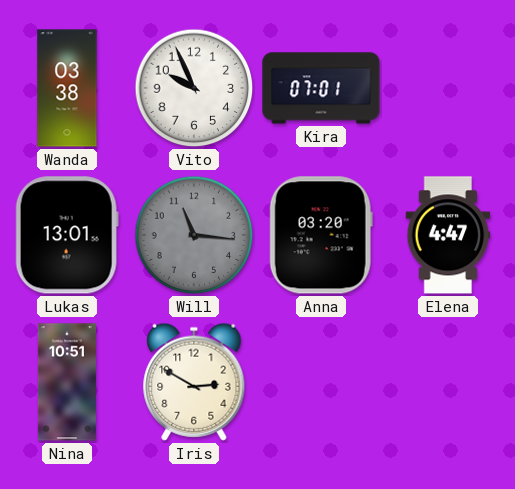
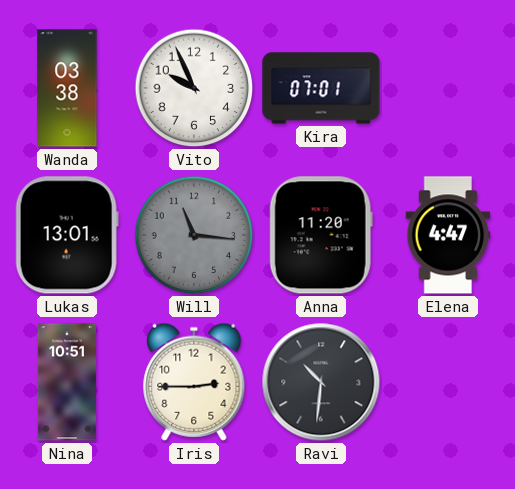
Anna: 03:20 -> 11:20 (321, 235)
Iris: 2:50 -> 2:45 (194, 382)
Ravi: none -> 10:31 (321, 382)
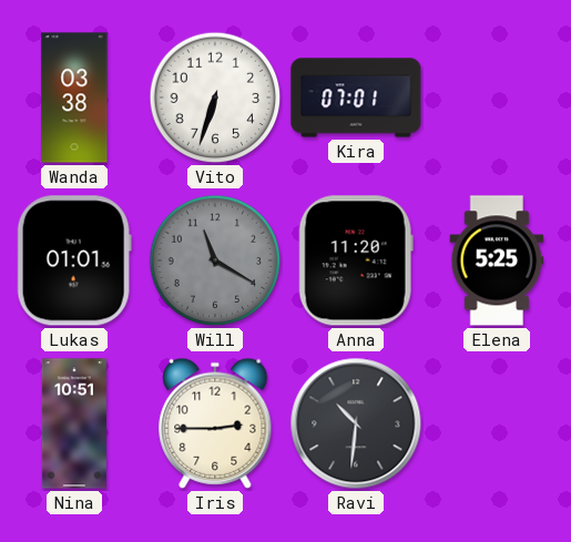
Vito: 9:56 -> 6:33 (215, 98)
Lukas: 13:01 -> 01:01 (74, 260)
Will: 11:16 -> 11:20 (215, 260)
Elena: 4:47 -> 5:25 (497, 260)
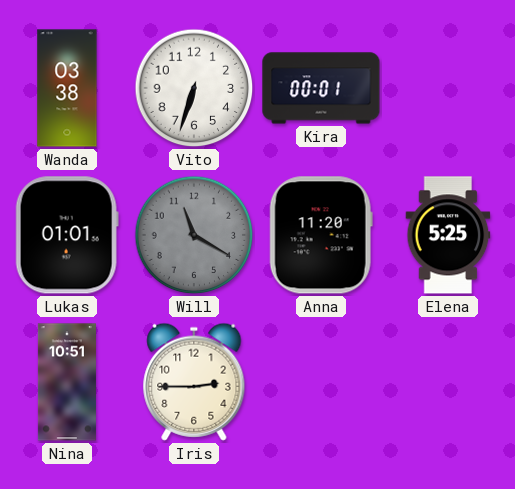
Kira: 07:01 -> 00:01 (321, 88)
Ravi: 10:31 -> none (356, 423)
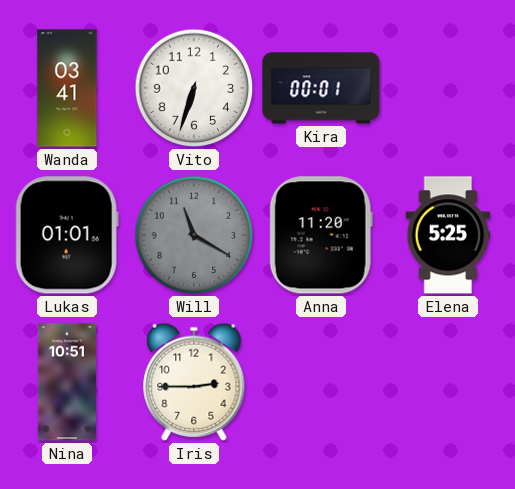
Wanda: 03:38 -> 03:41 (67, 88)
